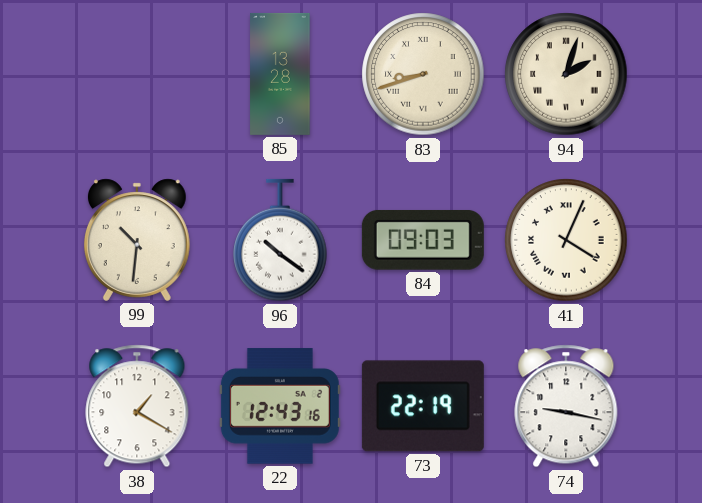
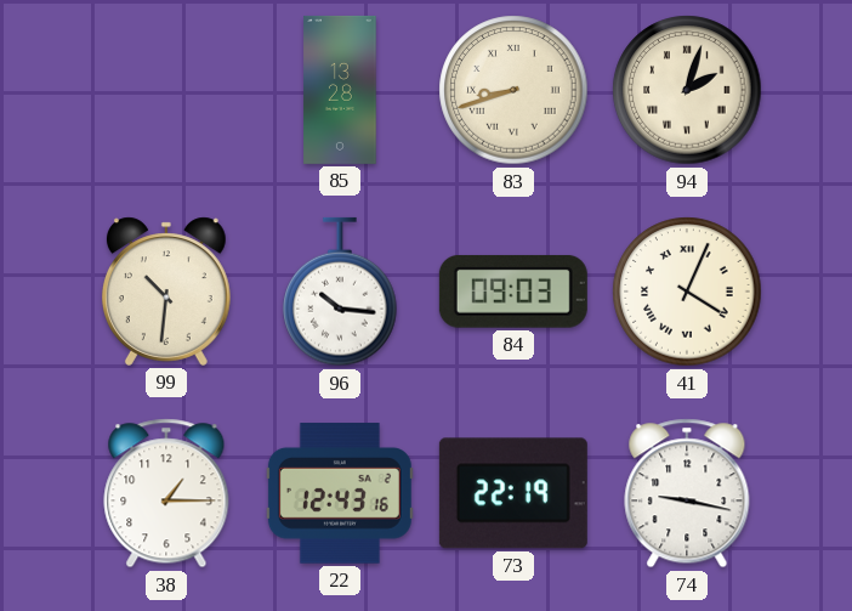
96: 10:21 -> 10:16 (340, 292)
38: 1:20 -> 1:15 (166, 493)
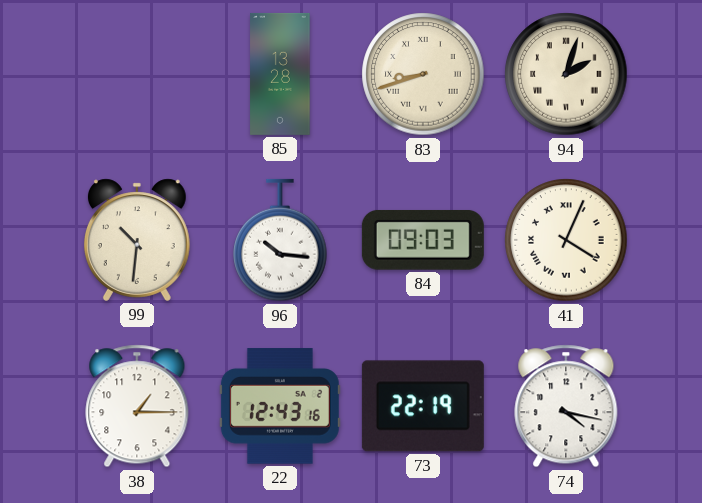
74: 9:17 -> 4:17 (566, 406)
